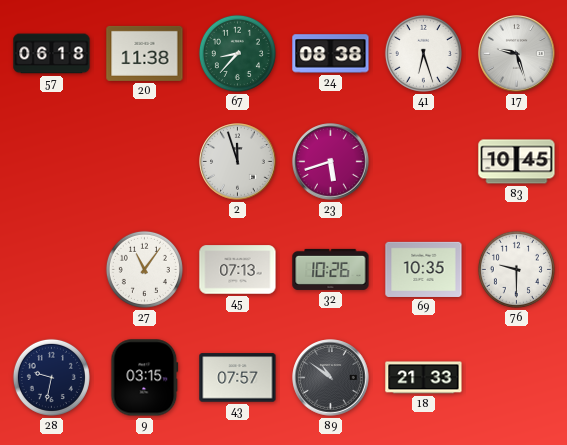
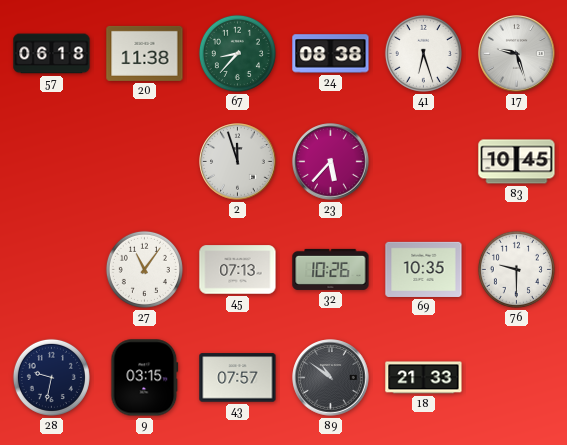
23: 5:42 -> 5:37 (331, 162)
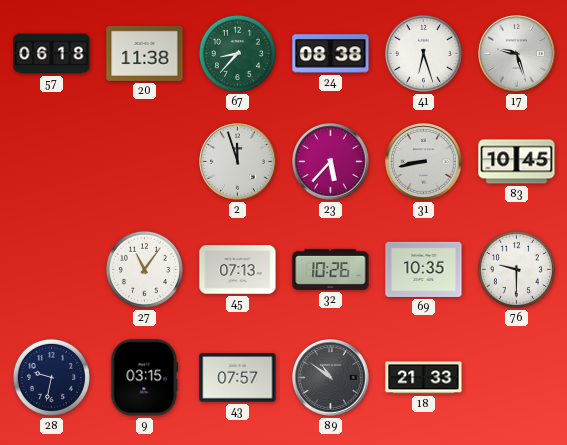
31: none -> 8:43 (424, 162)
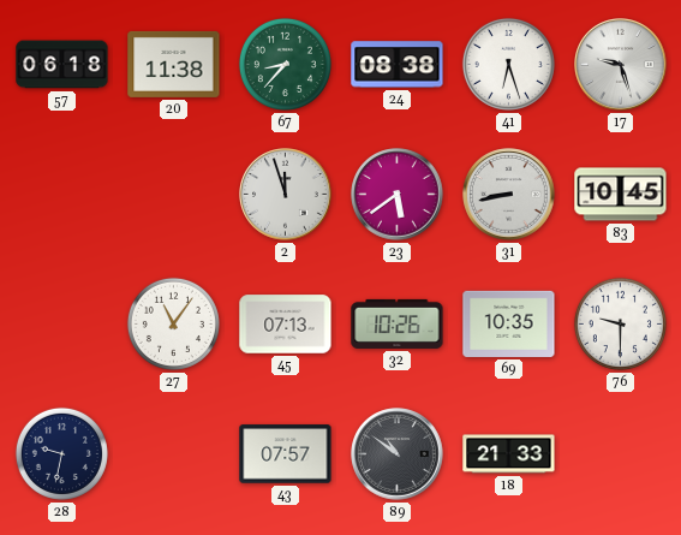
23: 5:37 -> 5:39 (398, 195)
9: 03:15 -> none (145, 378)
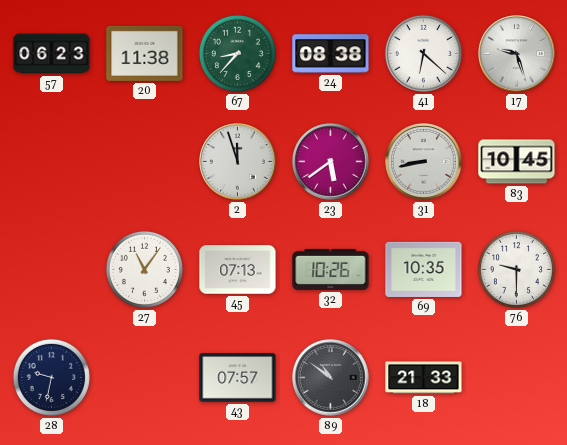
57: 06:18 -> 06:23 (52, 54)
41: 6:27 -> 6:22 (423, 53)
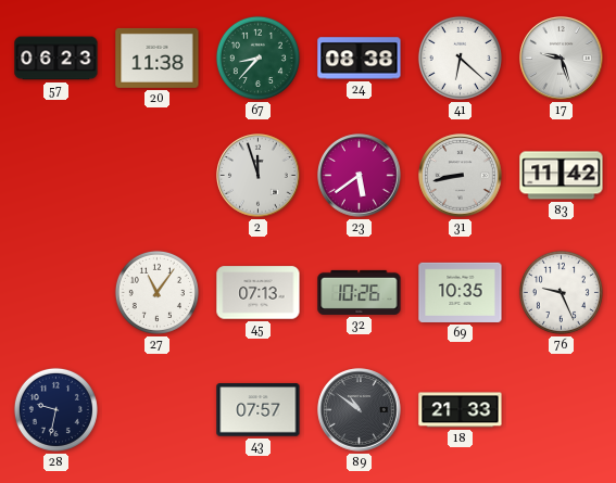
83: 10:45 -> 11:42 (562, 176)
76: 9:30 -> 9:26 (561, 292)
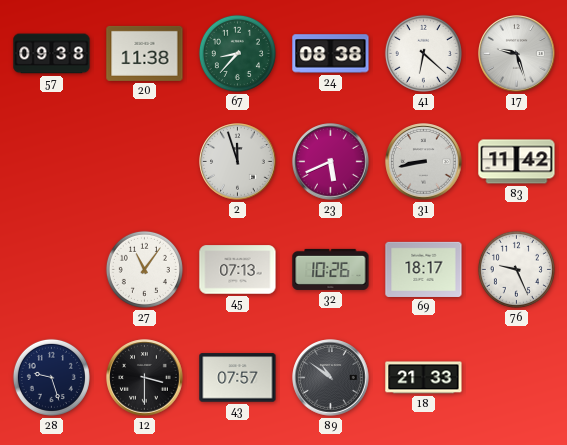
57: 06:23 -> 09:38 (52, 54)
23: 5:39 -> 5:41 (331, 162)
69: 10:35 -> 18:17 (424, 269)
28: 9:32 -> 9:27 (51, 377)
12: none -> 3:30 (145, 378)
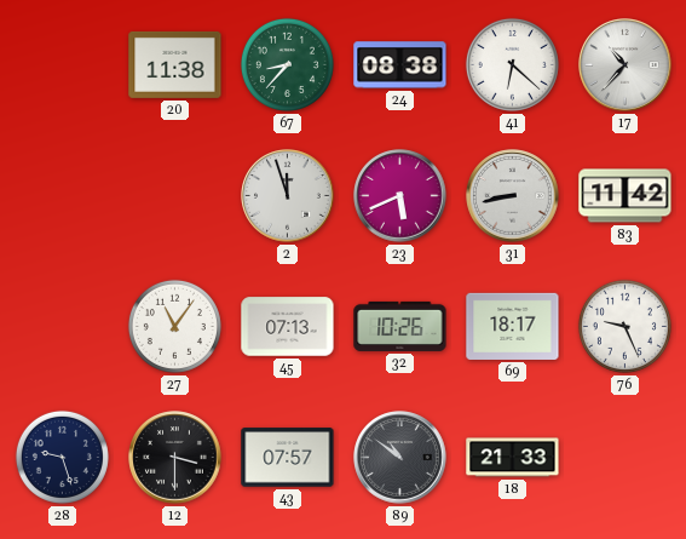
57: 09:38 -> none (52, 54)
17: 9:27 -> 10:37 (626, 65)
